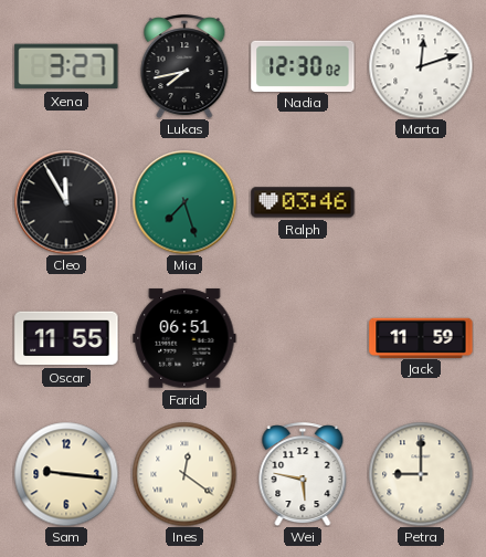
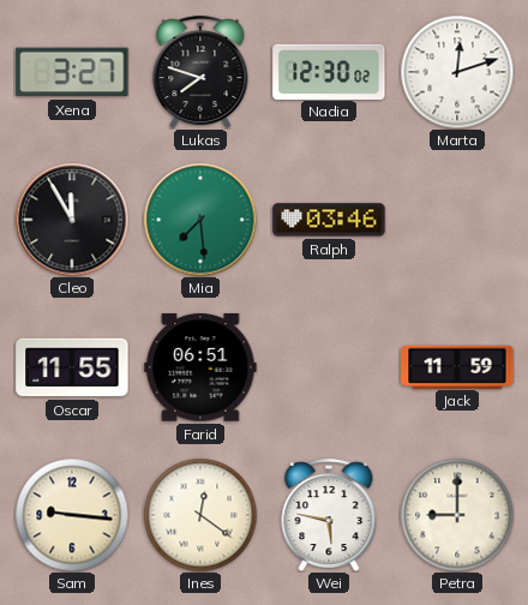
Lukas: 7:43 -> 7:48 (200, 72)
Mia: 7:27 -> 7:29 (200, 220)
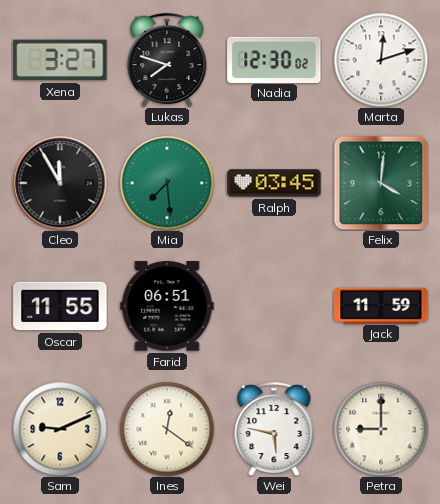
Ralph: 03:46 -> 03:45 (274, 183)
Felix: none -> 4:01 (381, 183)
Sam: 9:16 -> 9:11 (60, 429)
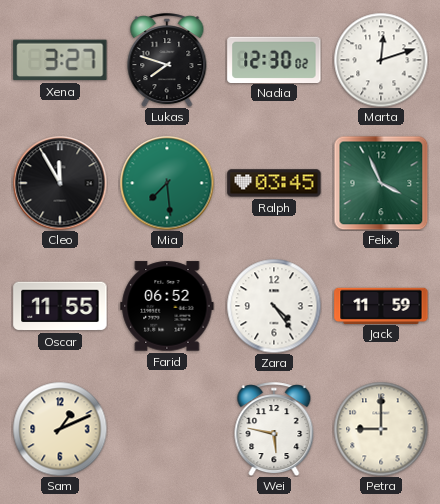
Felix: 4:01 -> 3:56 (381, 183)
Farid: 06:51 -> 06:52 (167, 306)
Zara: none -> 4:24 (274, 306)
Sam: 9:11 -> 1:11 (60, 429)
Ines: 12:21 -> none (167, 429)
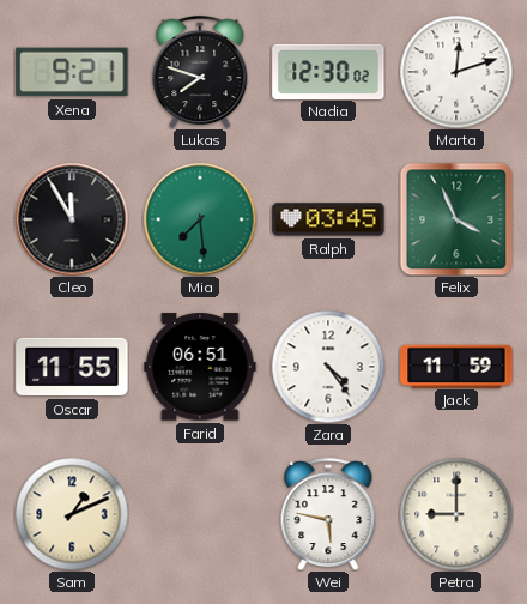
Xena: 3:27 -> 9:21 (72, 72)
Farid: 06:52 -> 06:51 (200, 367)
